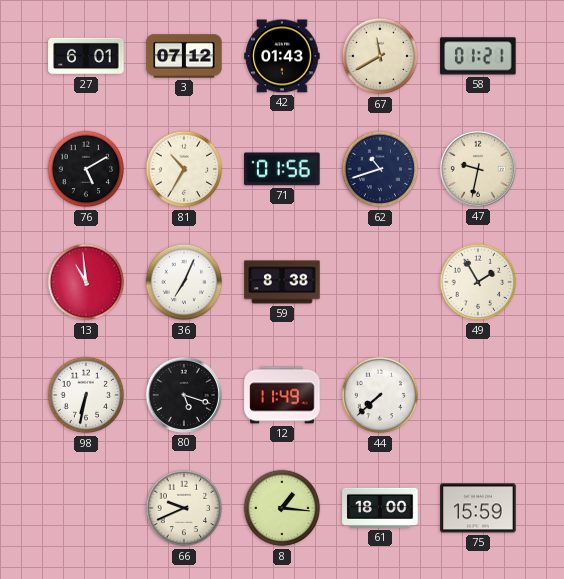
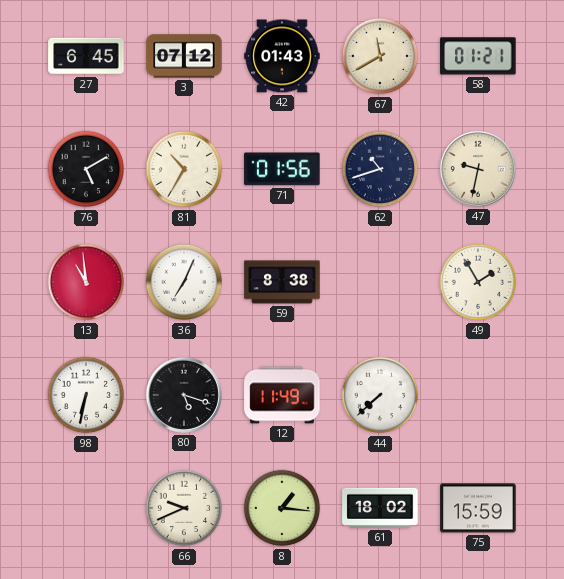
27: 6:01 -> 6:45 (86, 56)
61: 18:00 -> 18:02 (380, 508)
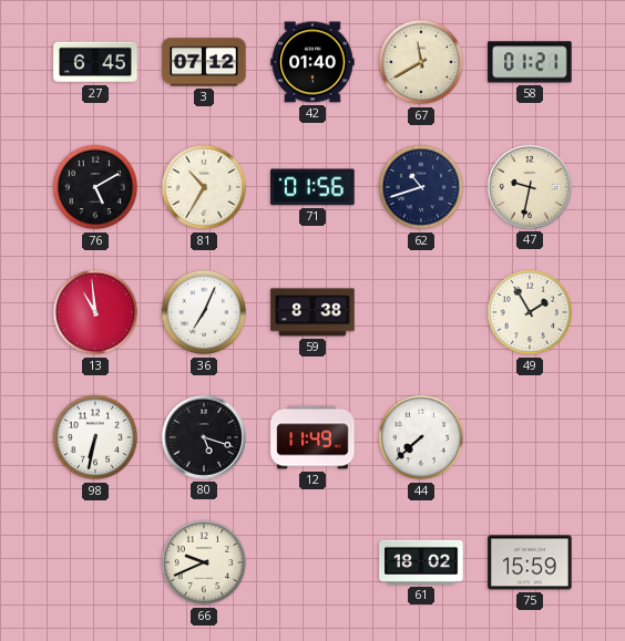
42: 01:43 -> 01:40 (312, 62)
8: 1:16 -> none (282, 508)
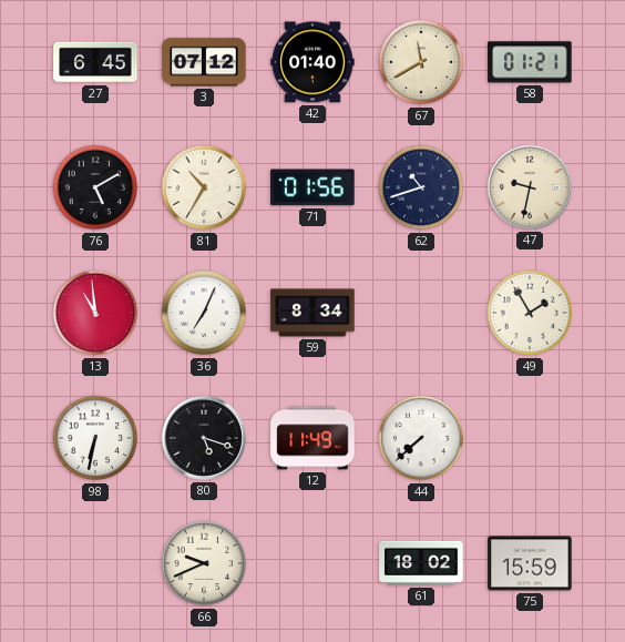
59: 8:38 -> 8:34 (312, 313)
